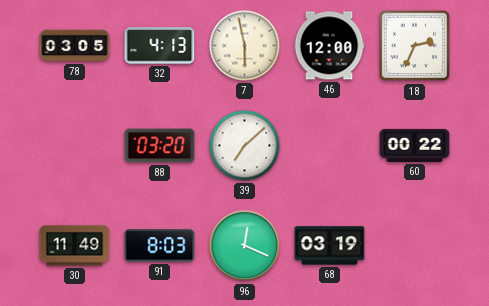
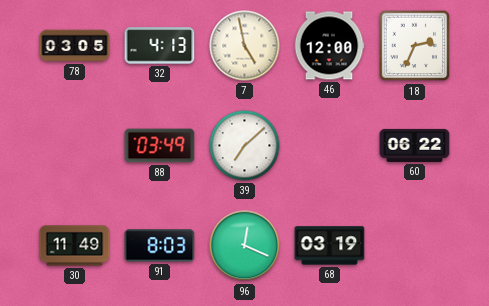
7: 5:58 -> 4:58 (245, 46)
88: 03:20 -> 03:49 (160, 146)
60: 00:22 -> 06:22 (415, 145)
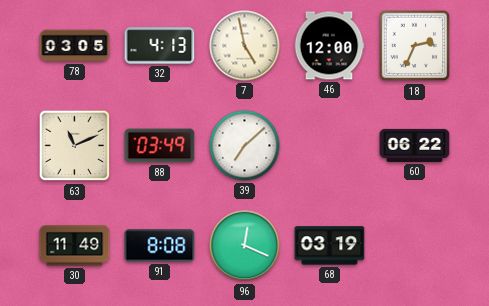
63: none -> 11:11 (75, 146)
91: 8:03 -> 8:08 (160, 246)
